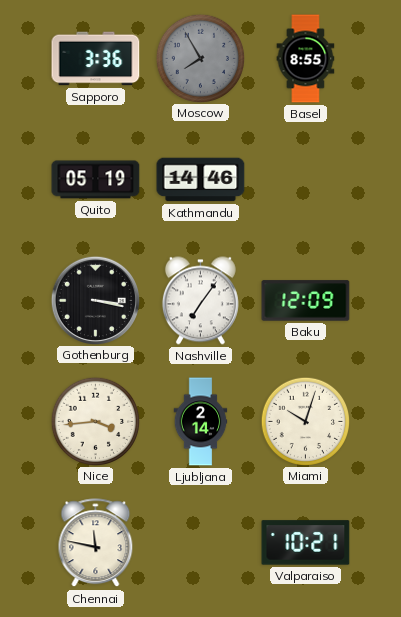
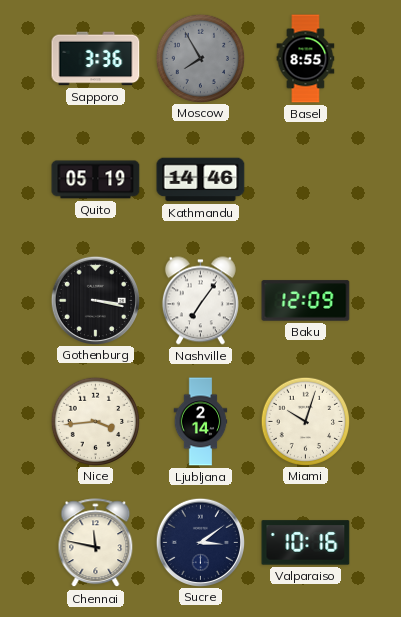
Sucre: none -> 3:09 (200, 542)
Valparaiso: 10:21 -> 10:16 (306, 543)
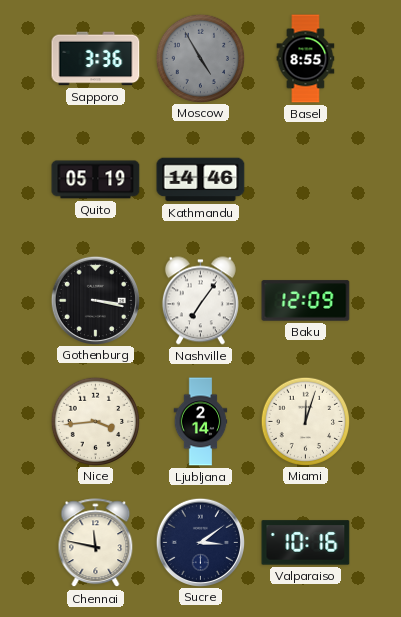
Moscow: 7:55 -> 4:55 (200, 58)
Miami: 10:03 -> 12:03 (305, 421)
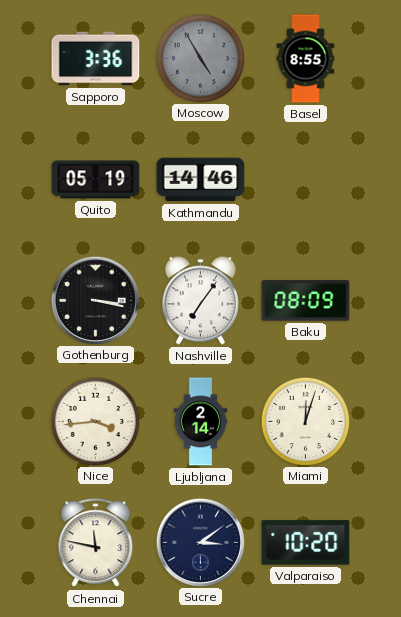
Baku: 12:09 -> 08:09 (306, 301)
Valparaiso: 10:16 -> 10:20 (306, 543)
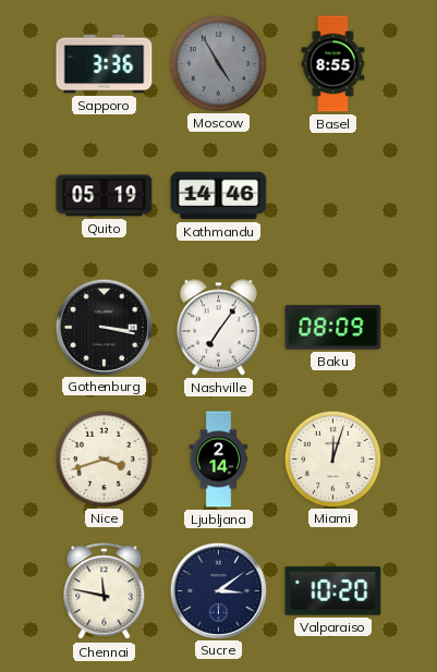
Nice: 3:44 -> 3:42 (104, 459)
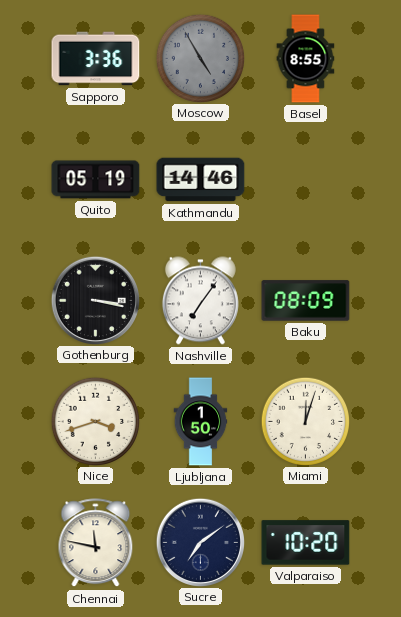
Ljubljana: 2:14 -> 1:50 (201, 422)
Sucre: 3:09 -> 7:09 (200, 542)
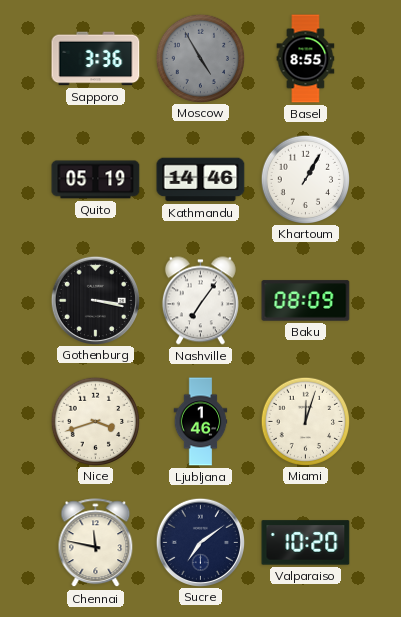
Khartoum: none -> 1:05 (305, 179)
Ljubljana: 1:50 -> 1:46 (201, 422)
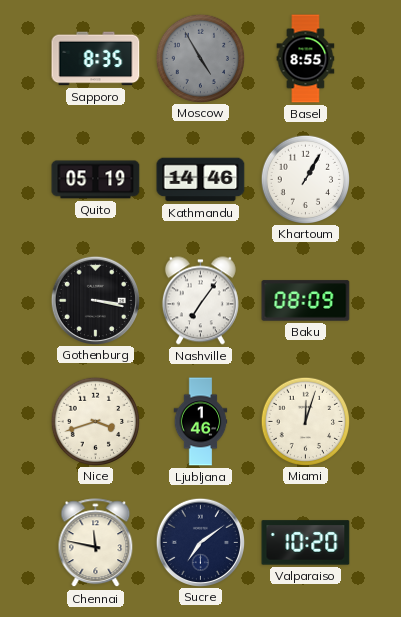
Sapporo: 3:36 -> 8:35 (96, 59)
